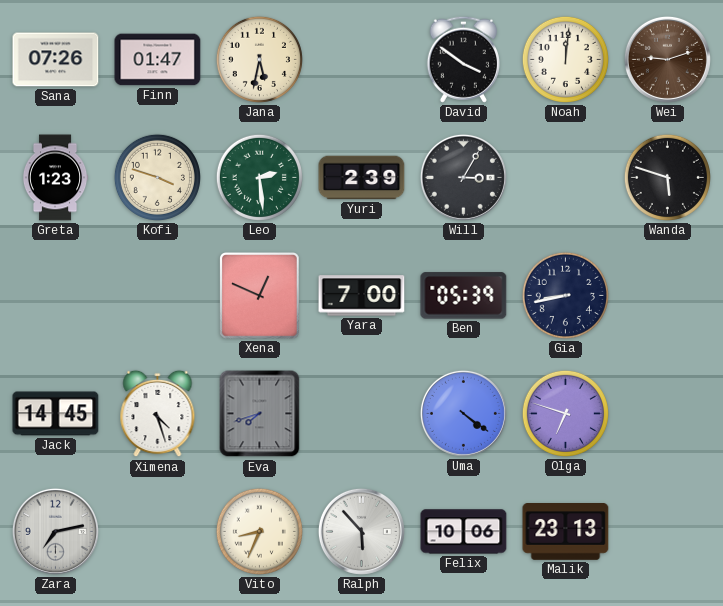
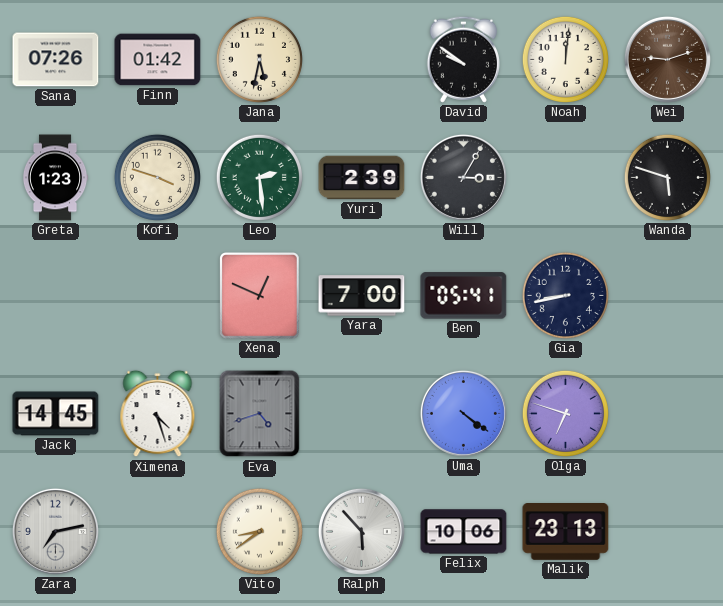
Finn: 01:47 -> 01:42 (158, 60)
David: 3:51 -> 9:51 (463, 59)
Ben: 05:39 -> 05:41 (464, 296)
Eva: 7:42 -> 4:42 (260, 414)
Vito: 8:34 -> 8:39 (259, 531)
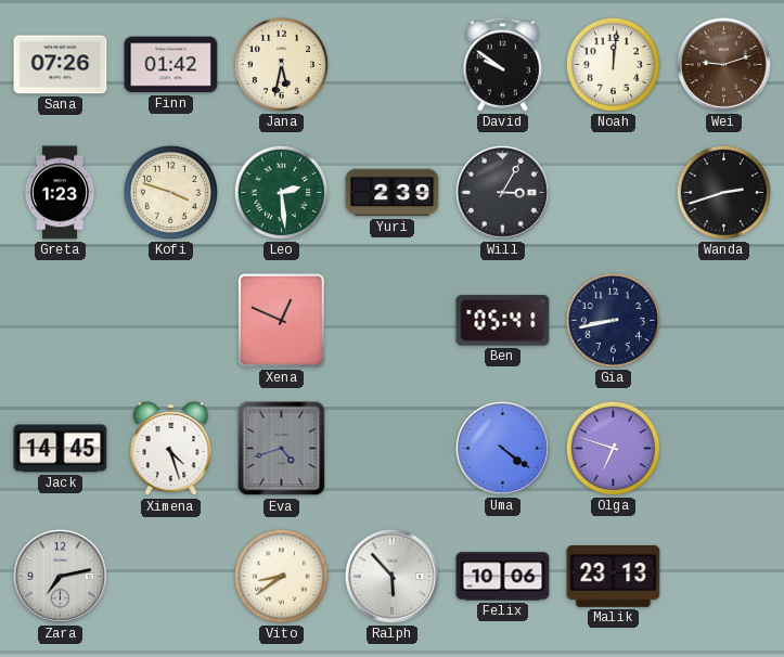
Wanda: 5:48 -> 2:42 (723, 192)
Yara: 7:00 -> none (362, 296)
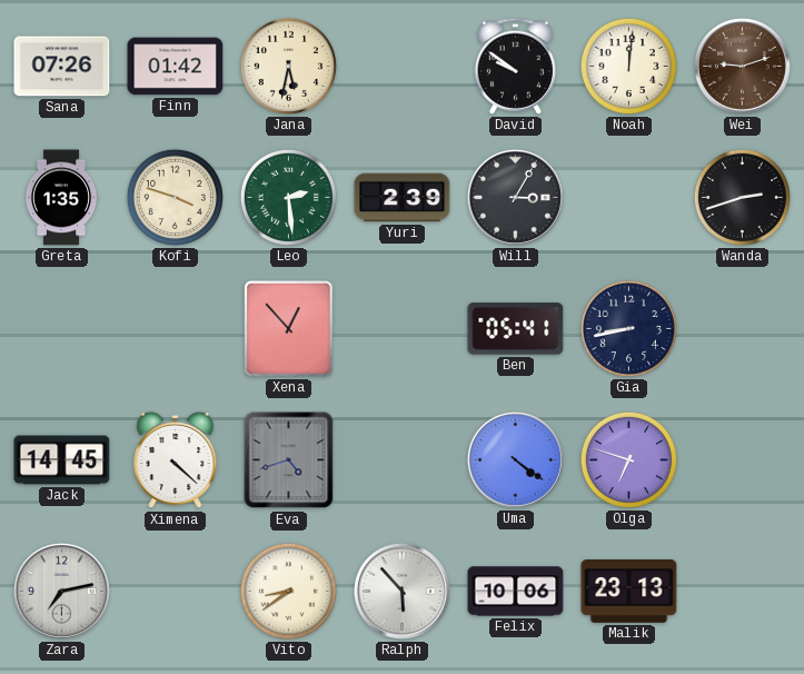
Greta: 1:23 -> 1:35 (61, 198)
Xena: 12:49 -> 12:53 (289, 329)
Ximena: 4:27 -> 4:22 (176, 460)
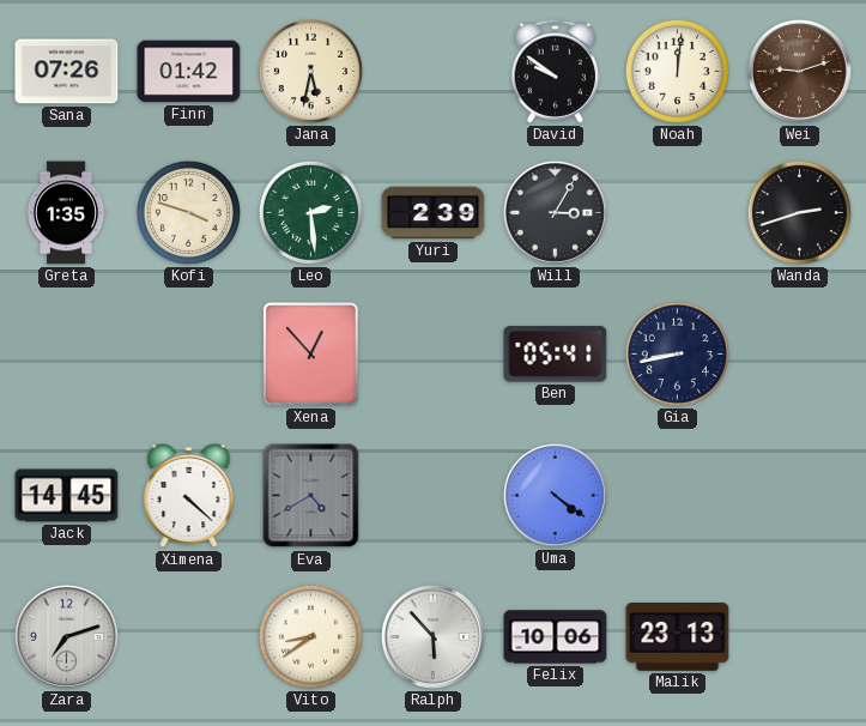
Eva: 4:42 -> 4:40 (311, 496)
Olga: 6:48 -> none (628, 459)
Zara: 7:13 -> 7:12 (66, 636)
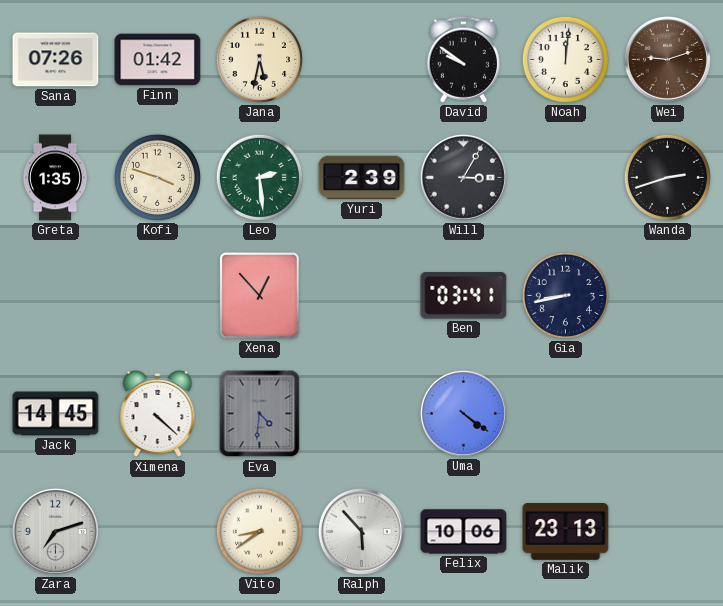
Ben: 05:41 -> 03:41 (464, 296)
Eva: 4:40 -> 4:31 (260, 414)
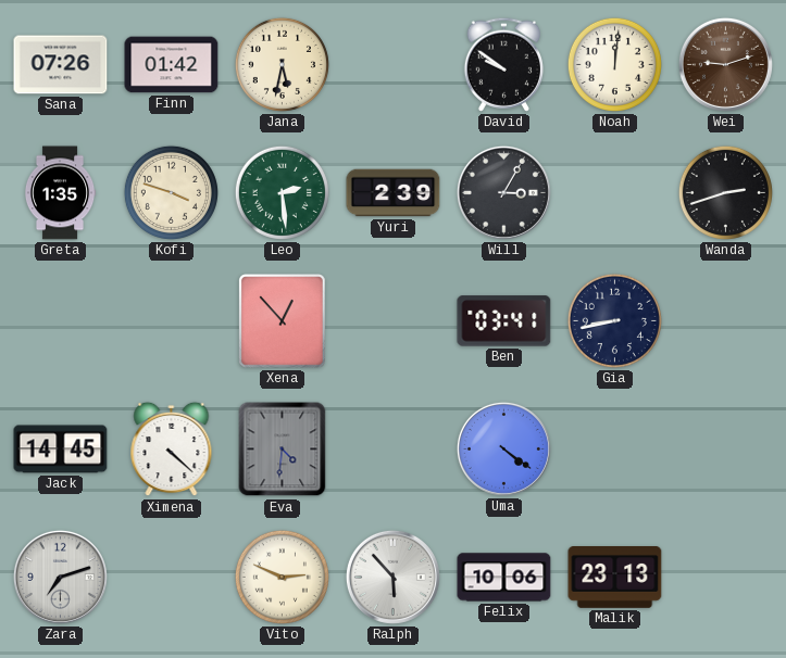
Vito: 8:39 -> 2:49 (282, 577)
